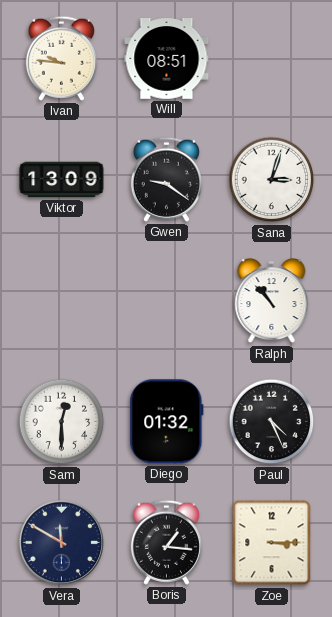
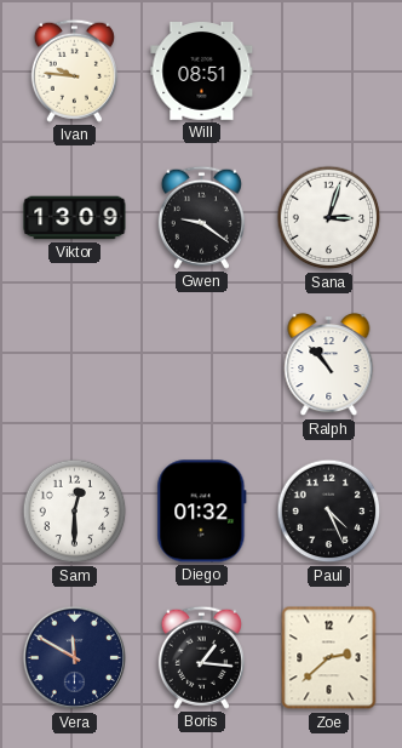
Zoe: 3:15 -> 2:38 (329, 658)
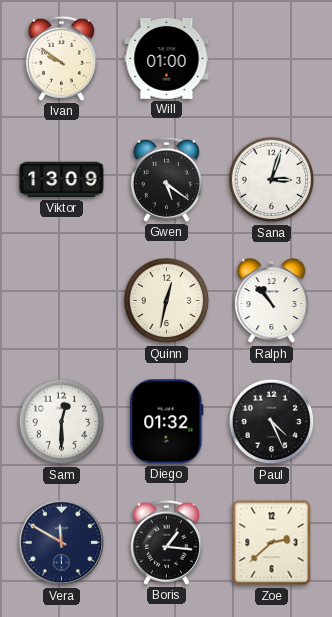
Ivan: 9:46 -> 9:51 (61, 58)
Will: 08:51 -> 01:00 (167, 59)
Gwen: 9:21 -> 5:21 (166, 179)
Quinn: none -> 12:32 (167, 301)
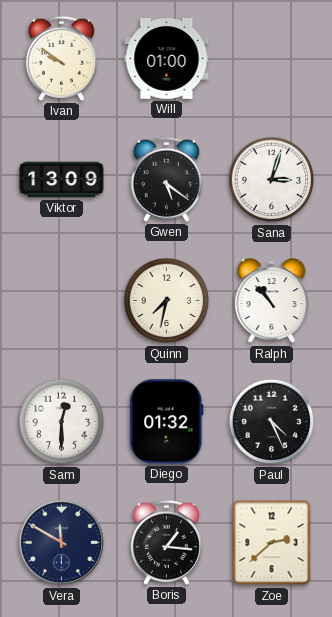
Quinn: 12:32 -> 7:32 (167, 301)
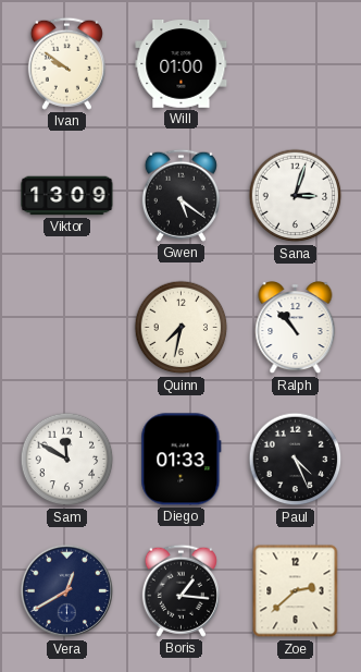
Sam: 12:30 -> 11:50 (67, 460)
Diego: 01:32 -> 01:33 (182, 460)
Vera: 11:50 -> 12:40 (67, 591)
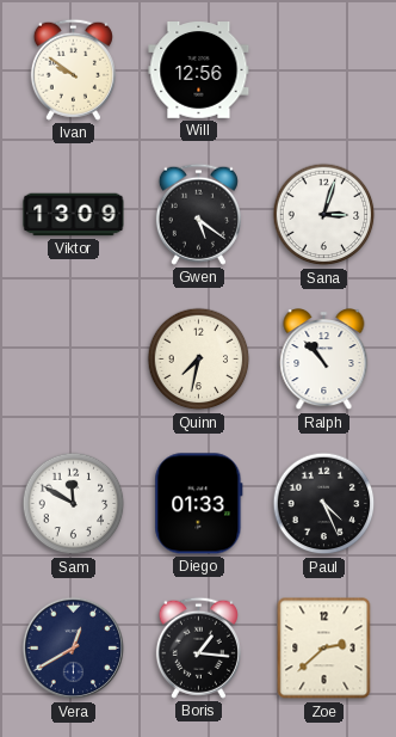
Will: 01:00 -> 12:56 (199, 70)
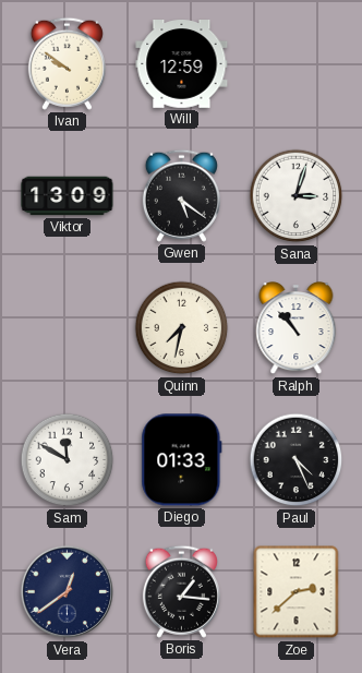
Will: 12:56 -> 12:59 (182, 64)
Vera: 12:40 -> 12:39 (68, 592)
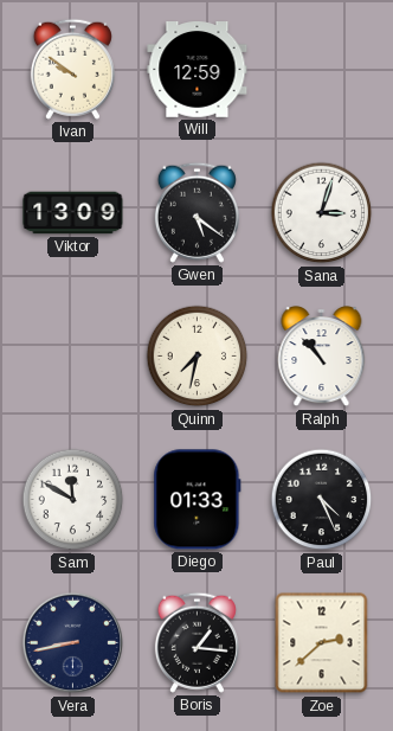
Vera: 12:39 -> 8:43 (73, 643)
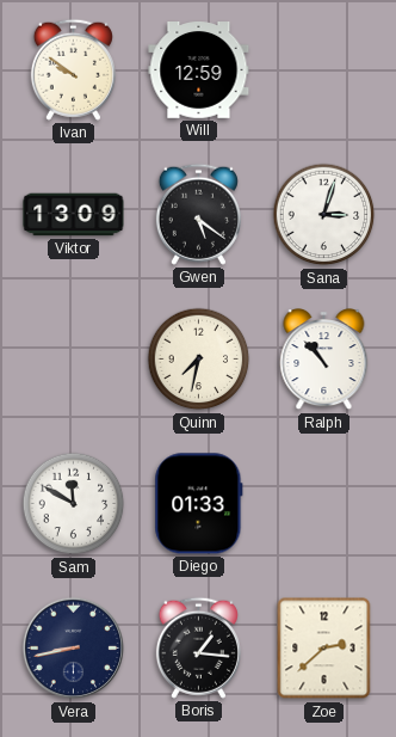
Paul: 4:26 -> none (322, 500)
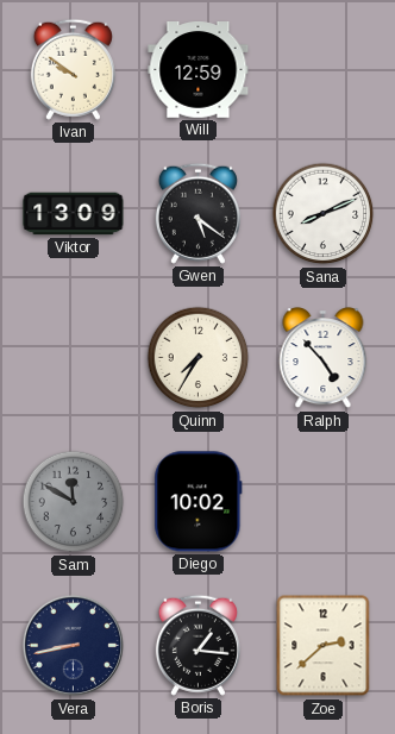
Sana: 3:03 -> 8:11 (324, 214)
Quinn: 7:32 -> 7:35 (199, 358)
Ralph: 10:53 -> 4:53 (324, 359)
Sam dial: white -> grey (74, 502)
Diego: 01:33 -> 10:02 (199, 502)
